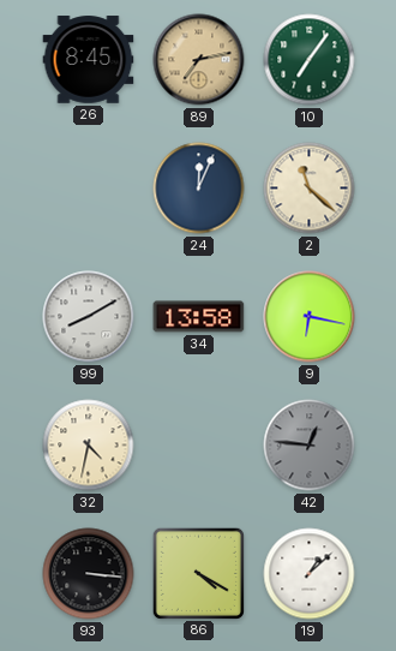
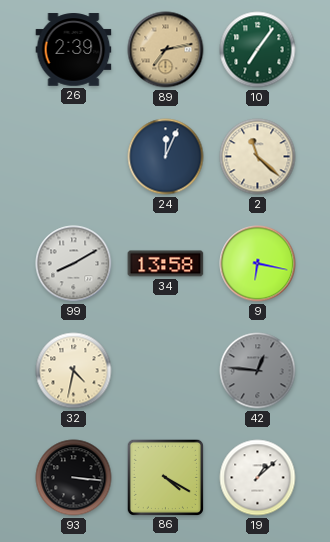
26: 8:45 -> 2:39 (74, 50)
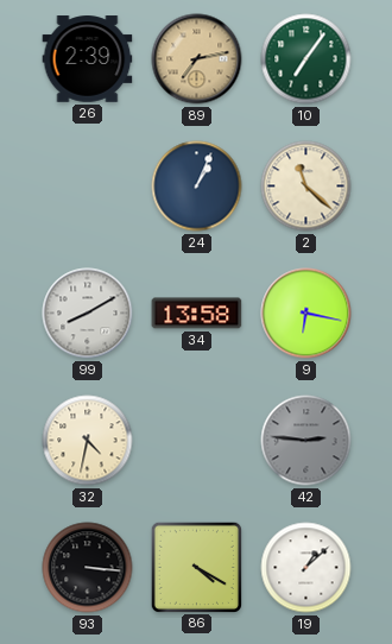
24: 12:04 -> 1:04 (197, 187)
42: 12:46 -> 2:46 (306, 441)
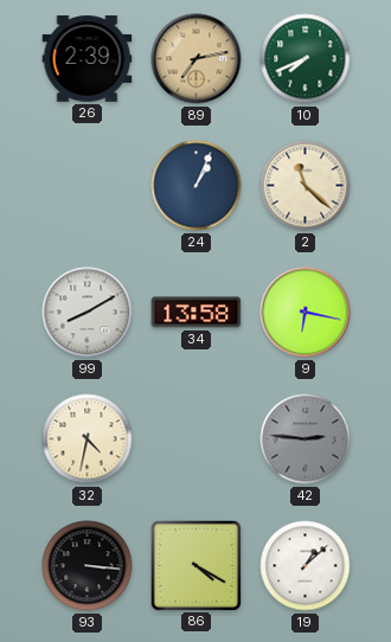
10: 7:06 -> 7:41 (306, 59)
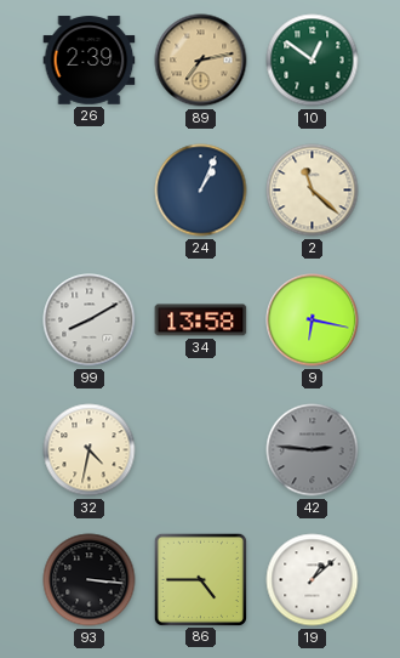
10: 7:41 -> 12:51 (313, 61)
86: 4:20 -> 4:45 (200, 579)
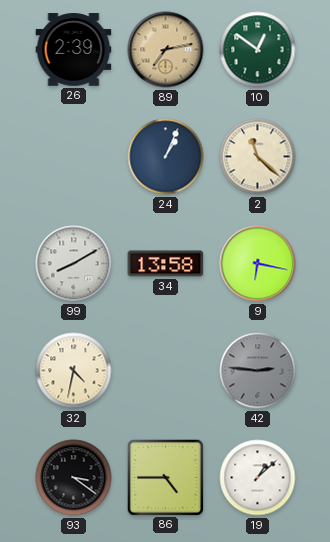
93: 3:16 -> 3:21 (74, 478)
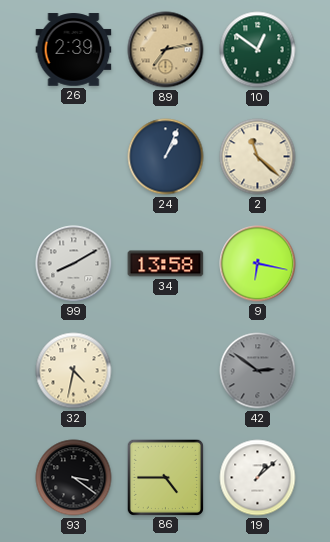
42: 2:46 -> 2:51 (258, 371)
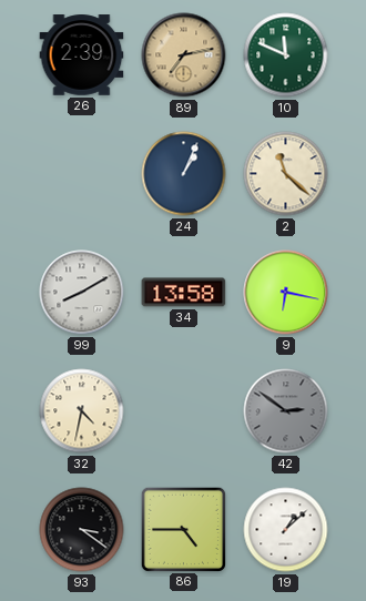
10: 12:51 -> 11:49 (286, 55)
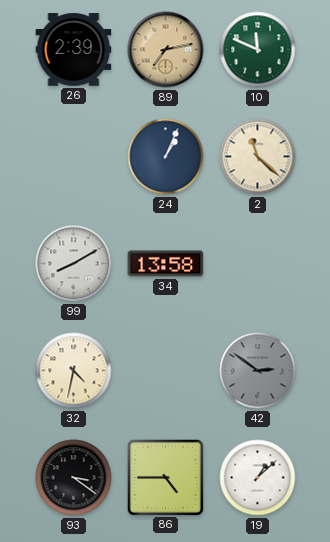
9: 6:17 -> none (286, 293)
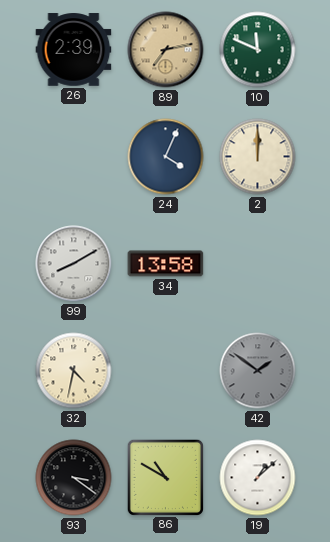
24: 1:04 -> 4:04 (166, 157)
2: 11:22 -> 12:00 (258, 157)
42: 2:51 -> 1:51 (258, 371)
86: 4:45 -> 10:50 (165, 477)
